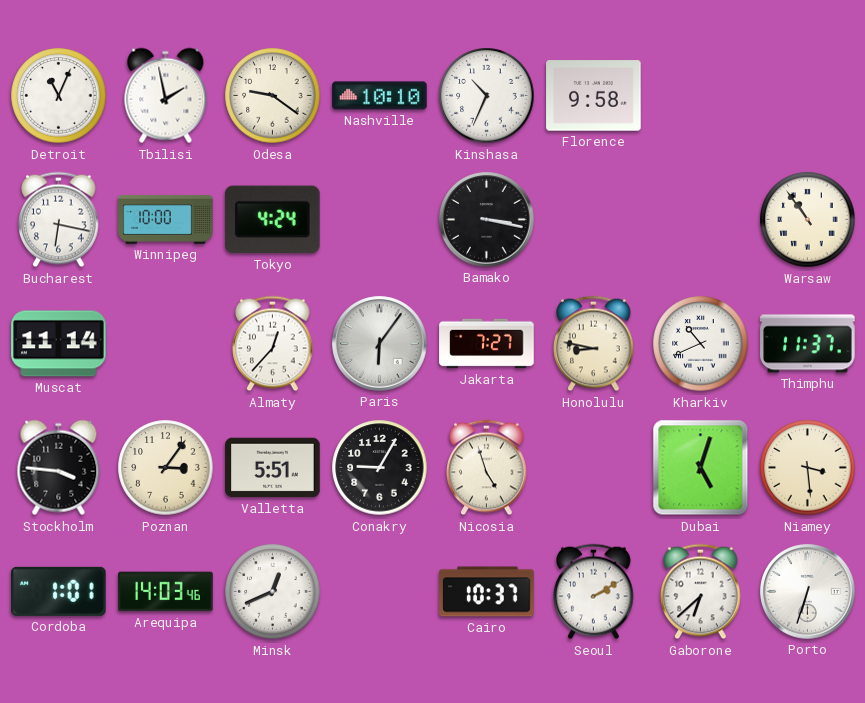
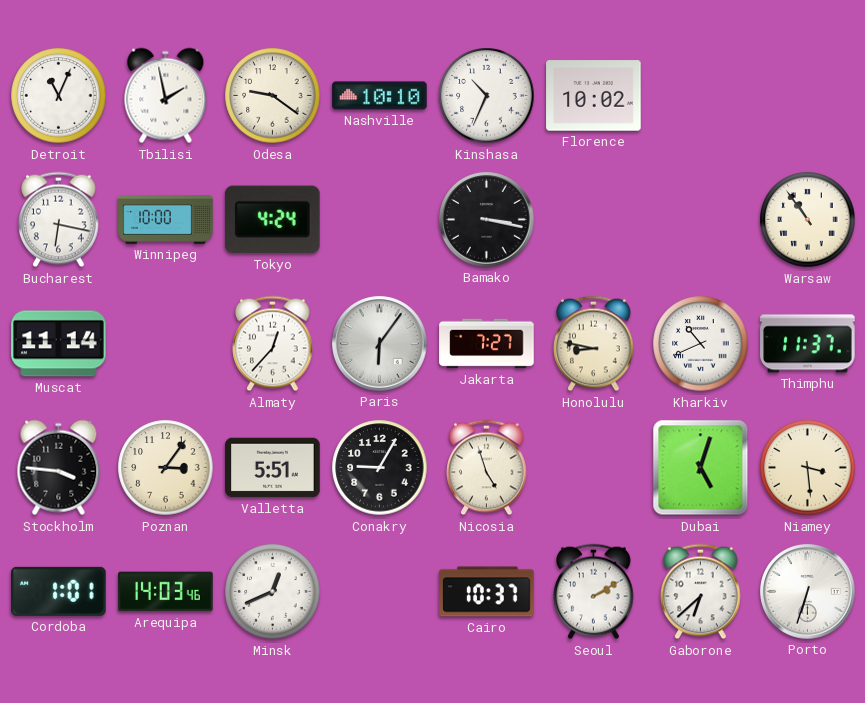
Florence: 9:58 -> 10:02 (594, 96)
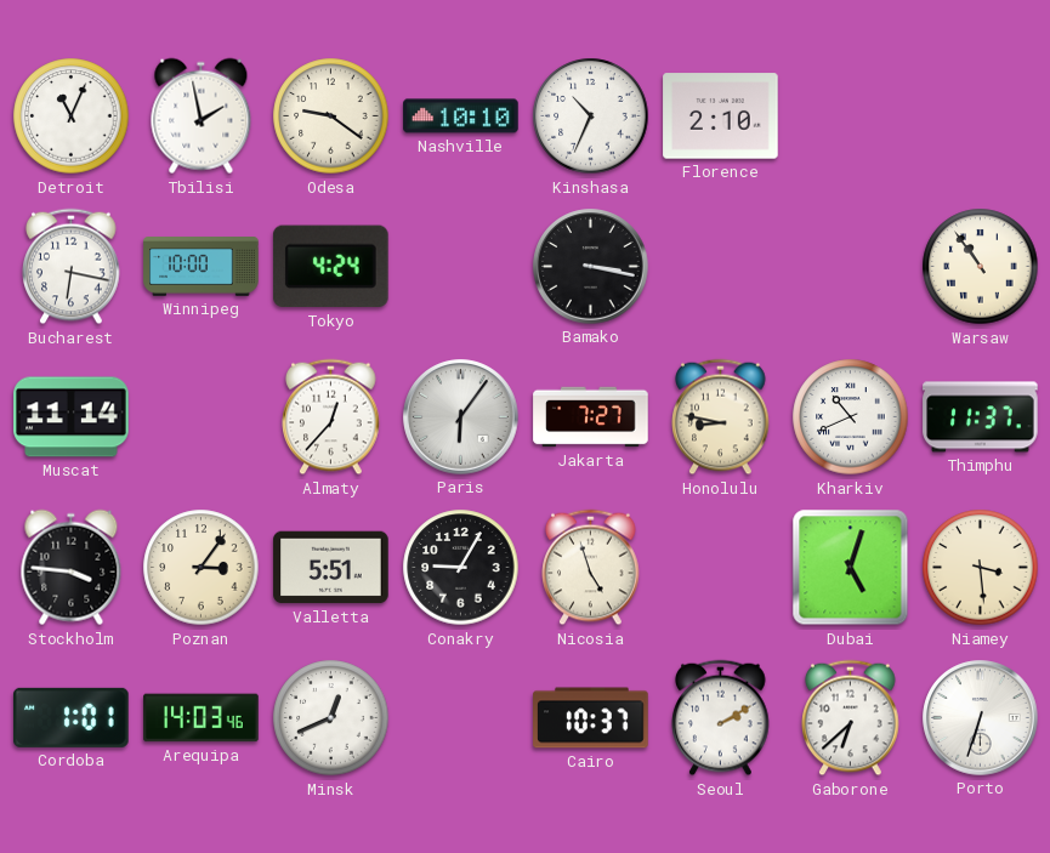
Florence: 10:02 -> 2:10 (721, 116)
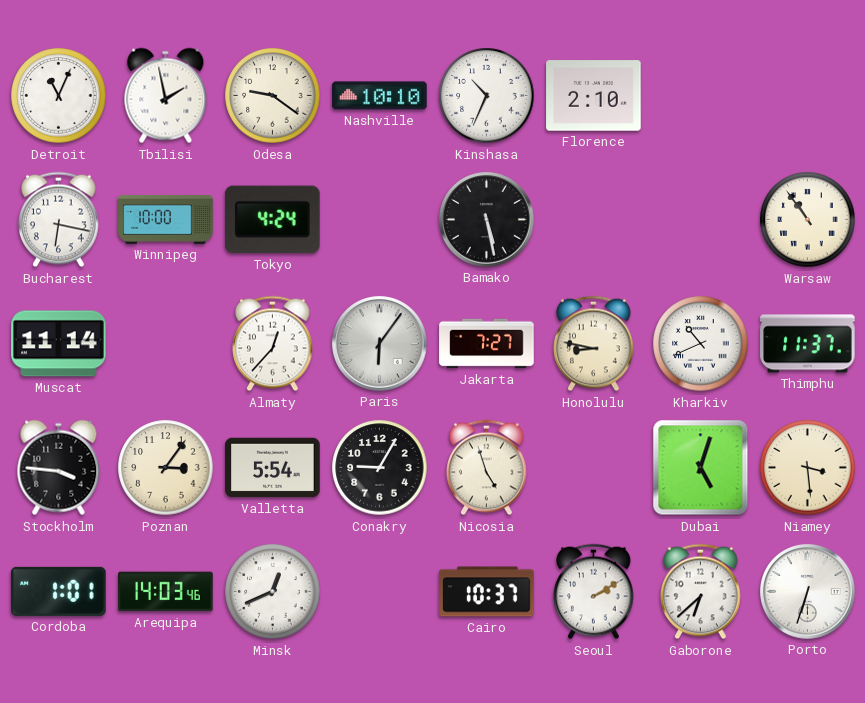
Bamako: 3:17 -> 5:28 (487, 220)
Valletta: 5:51 -> 5:54 (273, 468)
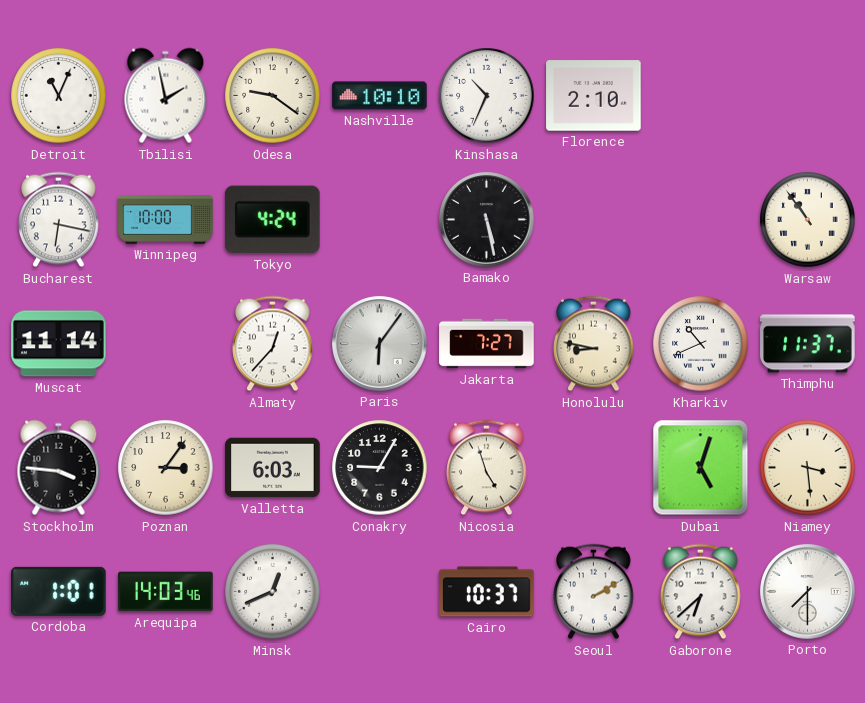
Valletta: 5:54 -> 6:03 (273, 468)
Porto: 6:33 -> 7:30 (808, 592)
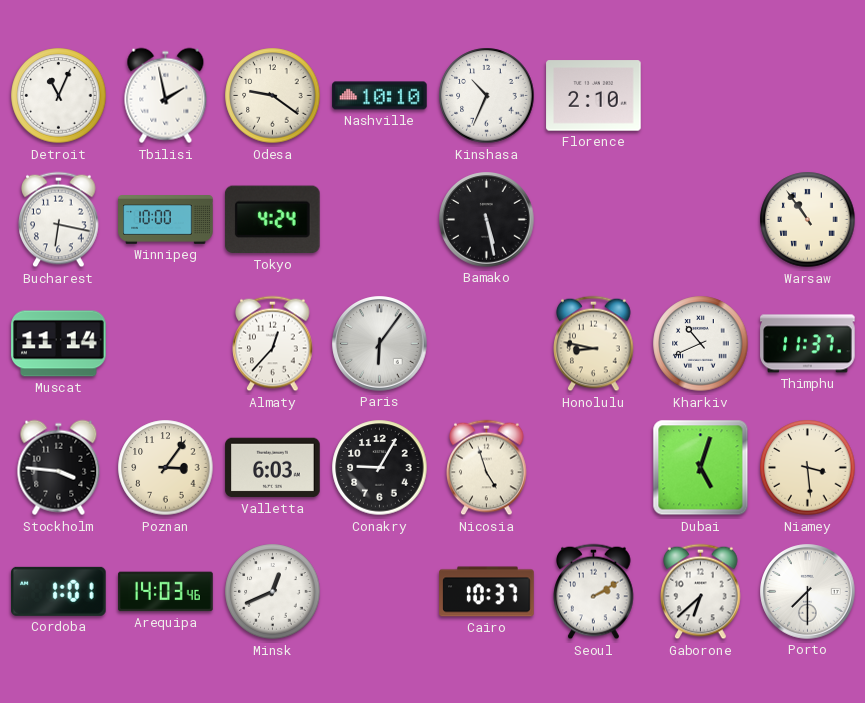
Jakarta: 7:27 -> none (487, 344)
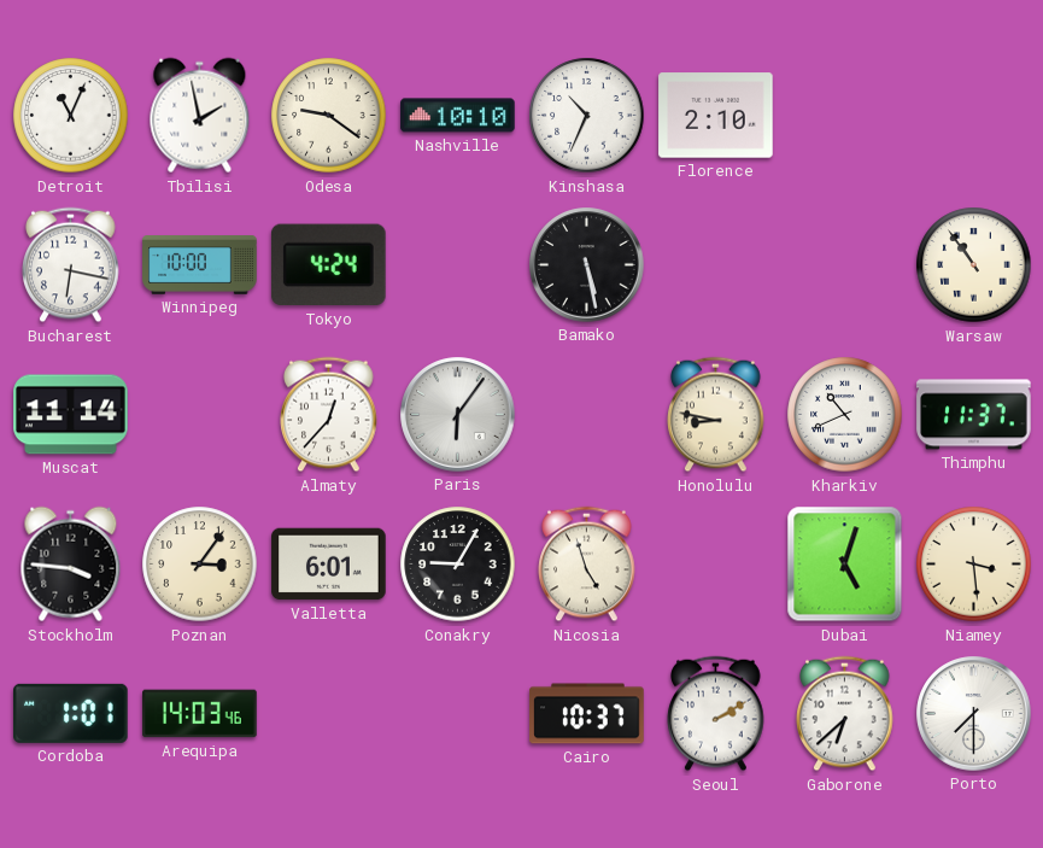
Valletta: 6:03 -> 6:01 (329, 565)
Minsk: 12:41 -> none (273, 592)
